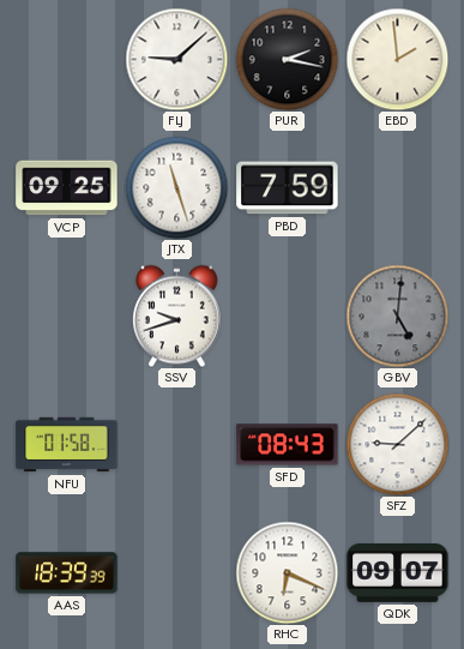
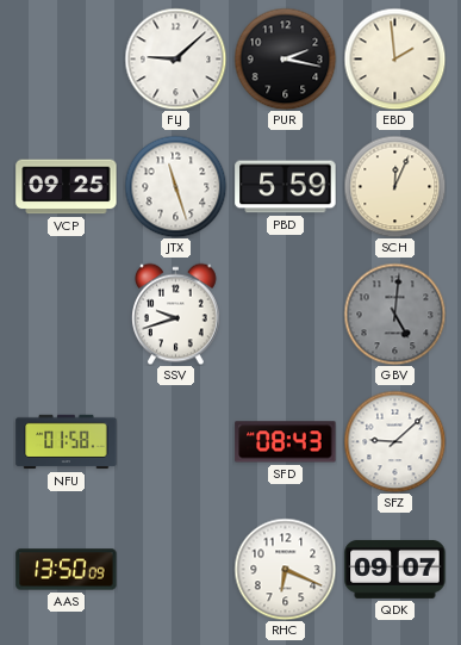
PBD: 7:59 -> 5:59 (286, 187)
SCH: none -> 12:04 (394, 186)
AAS: 18:39 -> 13:50 (67, 570)
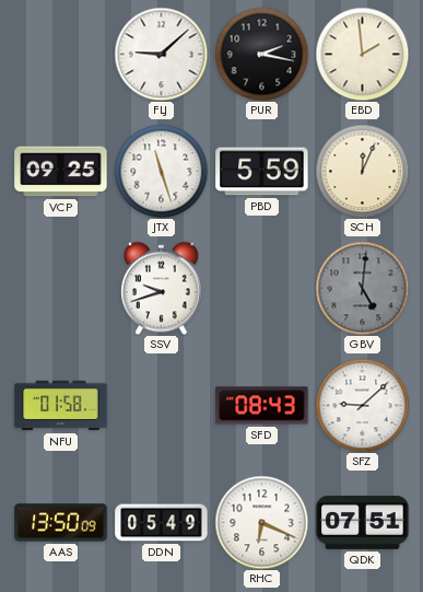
DDN: none -> 05:49 (162, 523)
QDK: 09:07 -> 07:51 (363, 522)
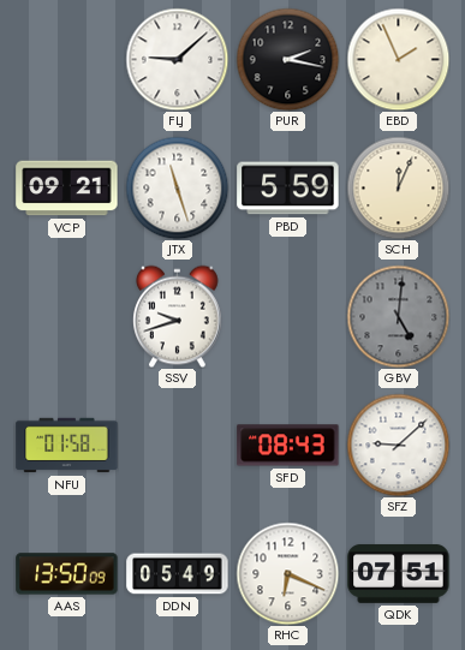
EBD: 1:59 -> 1:56 (398, 59)
VCP: 09:25 -> 09:21 (67, 189)
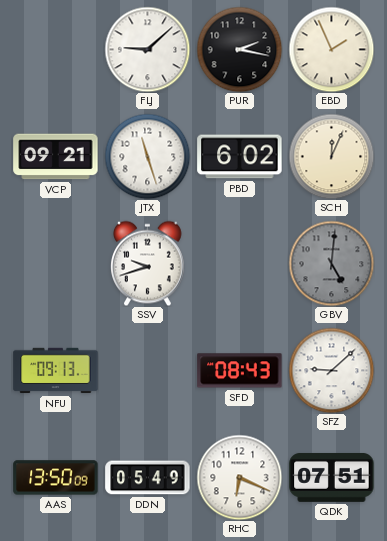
PBD: 5:59 -> 6:02 (240, 157)
NFU: 01:58 -> 09:13 (56, 371)
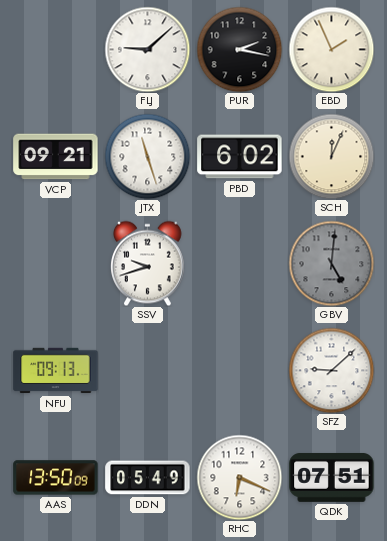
SFD: 08:43 -> none (240, 371)
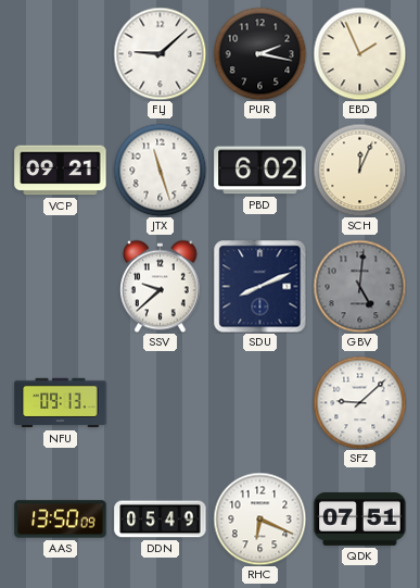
SSV: 9:42 -> 9:38 (161, 286)
SDU: none -> 8:11 (259, 286)
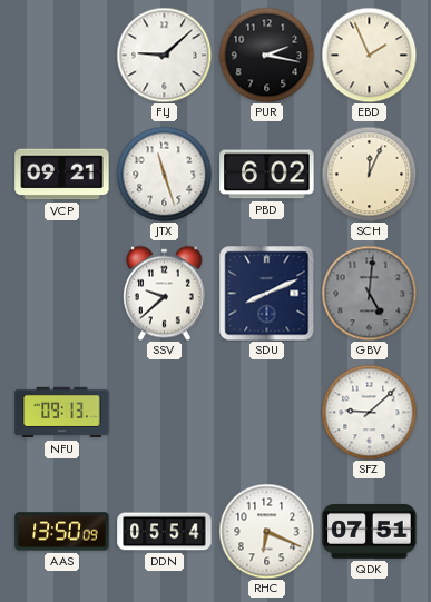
DDN: 05:49 -> 05:54 (165, 532)
